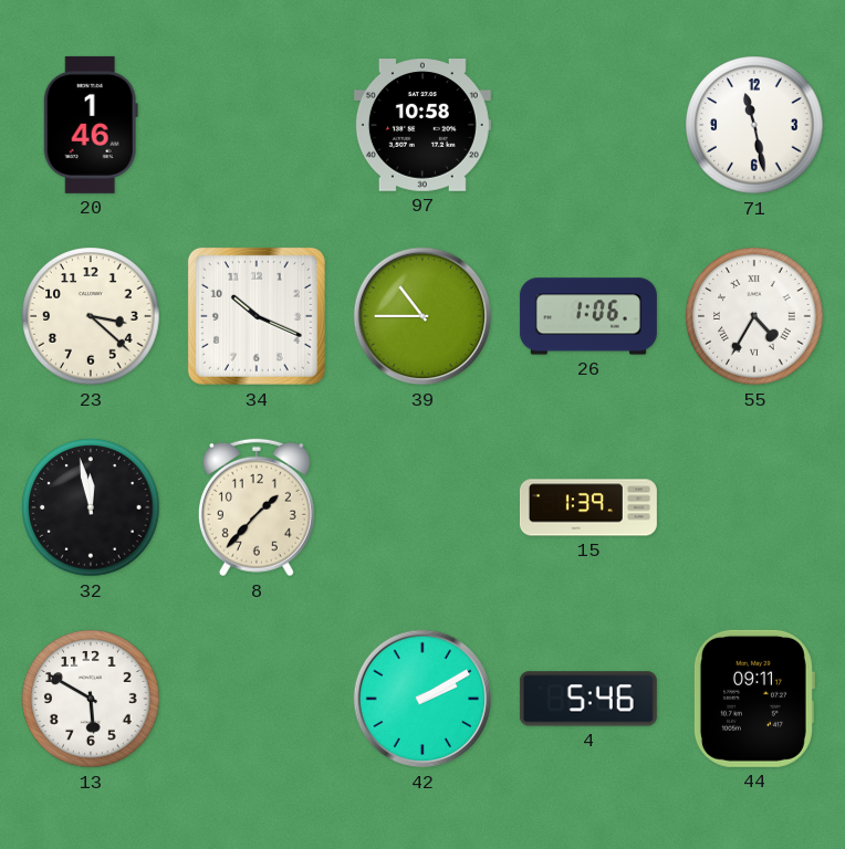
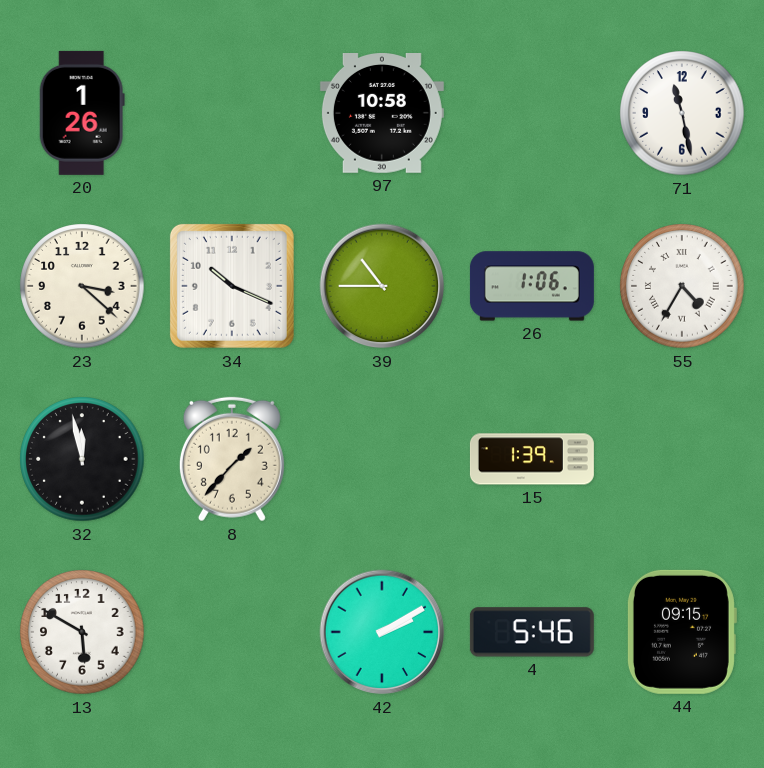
20: 1:46 -> 1:26 (82, 113)
44: 09:11 -> 09:15 (681, 632)
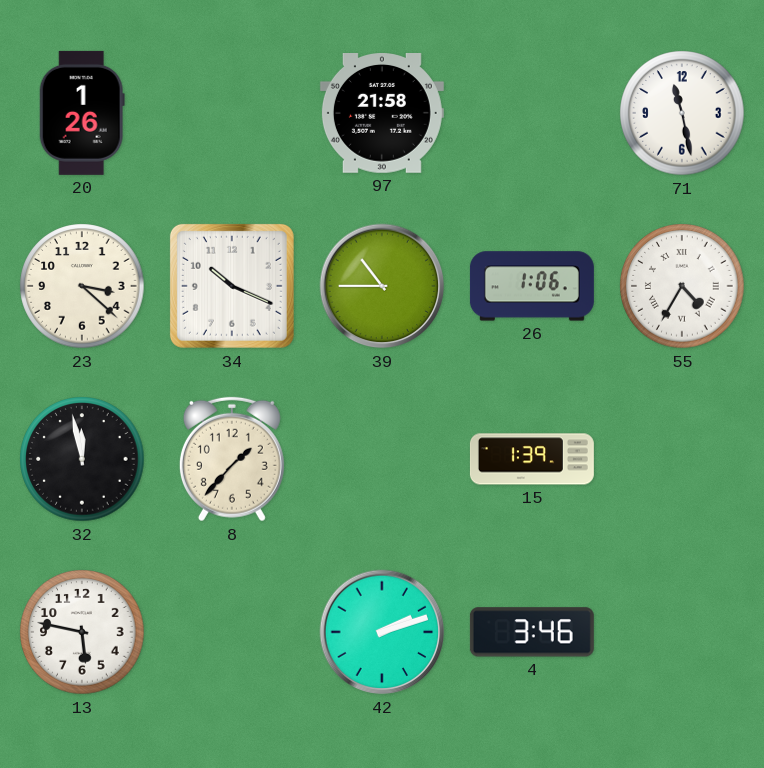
97: 10:58 -> 21:58 (382, 114)
13: 5:50 -> 5:47 (82, 632)
42: 2:10 -> 2:12 (382, 632)
4: 5:46 -> 3:46 (532, 632)
44: 09:15 -> none (681, 632)
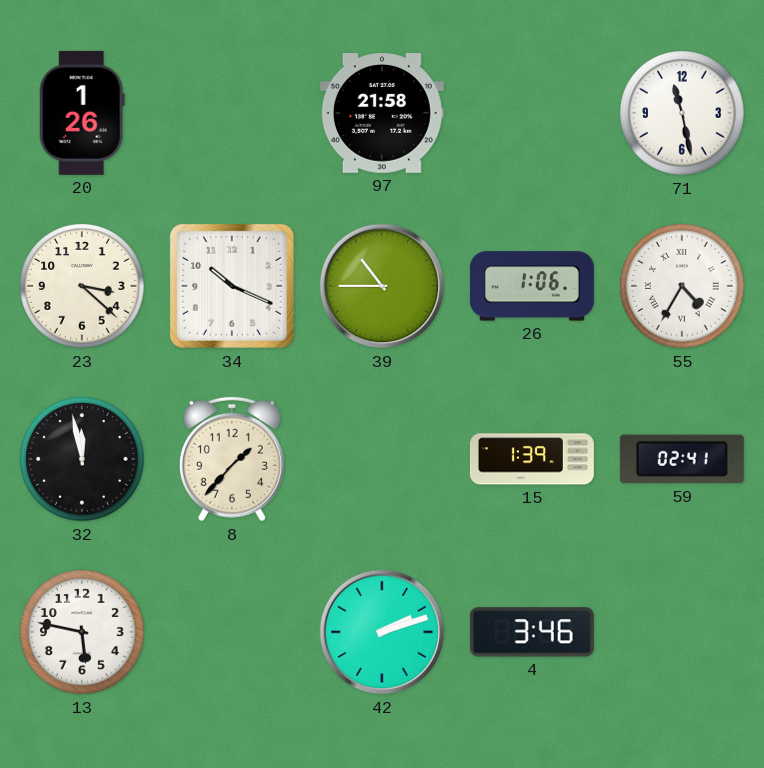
59: none -> 02:41 (682, 459)
